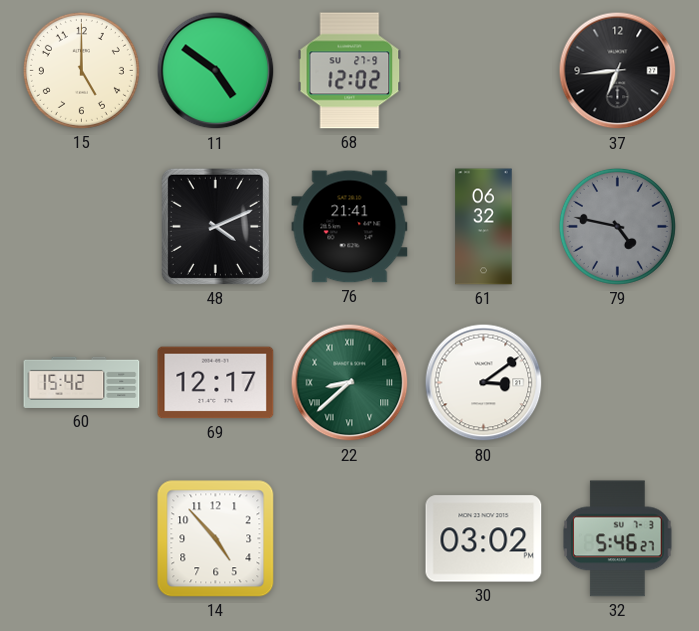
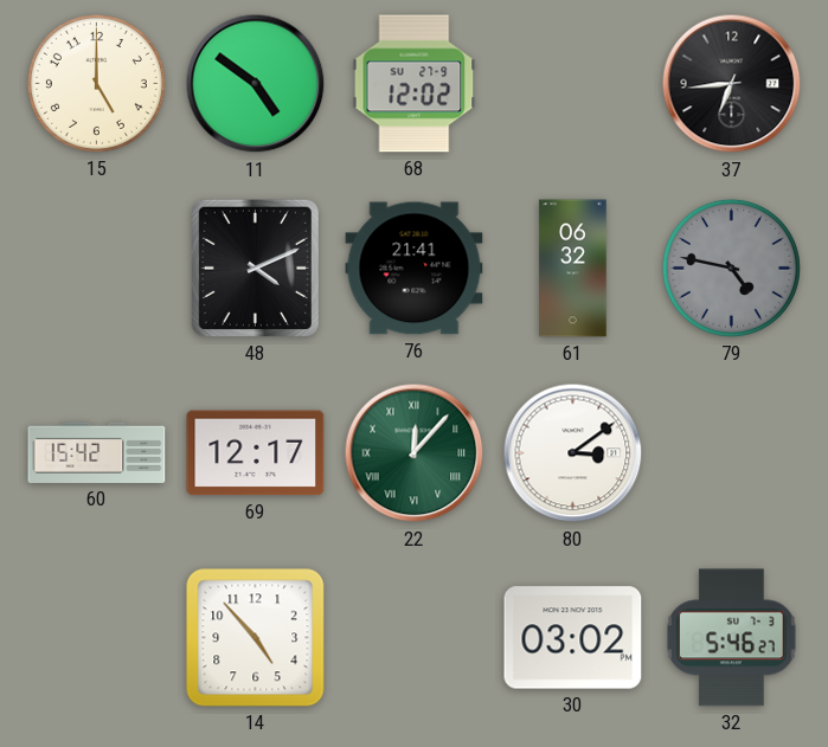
22: 8:38 -> 12:07 (415, 453)
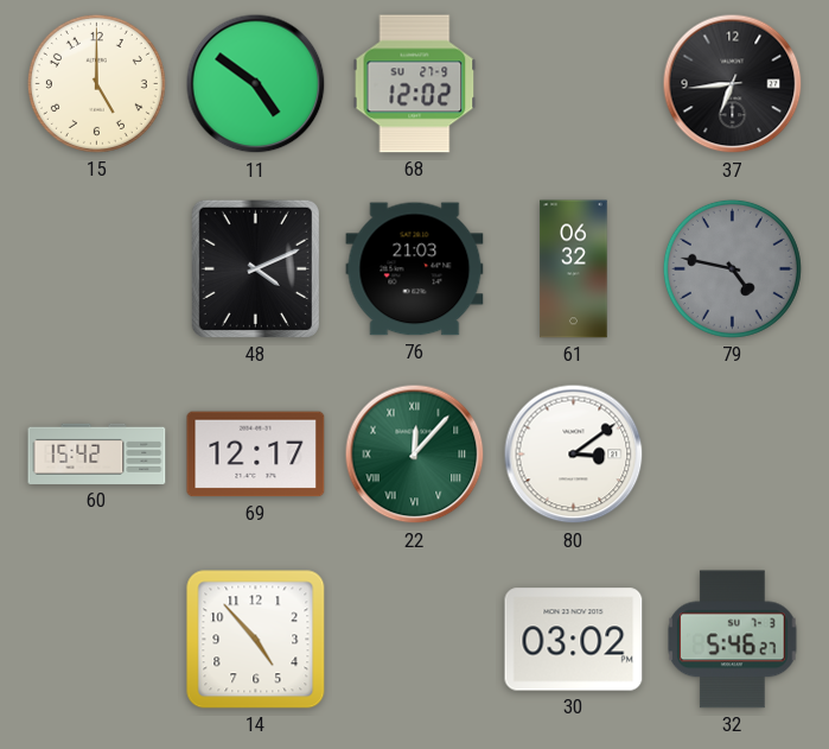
76: 21:41 -> 21:03 (415, 269)
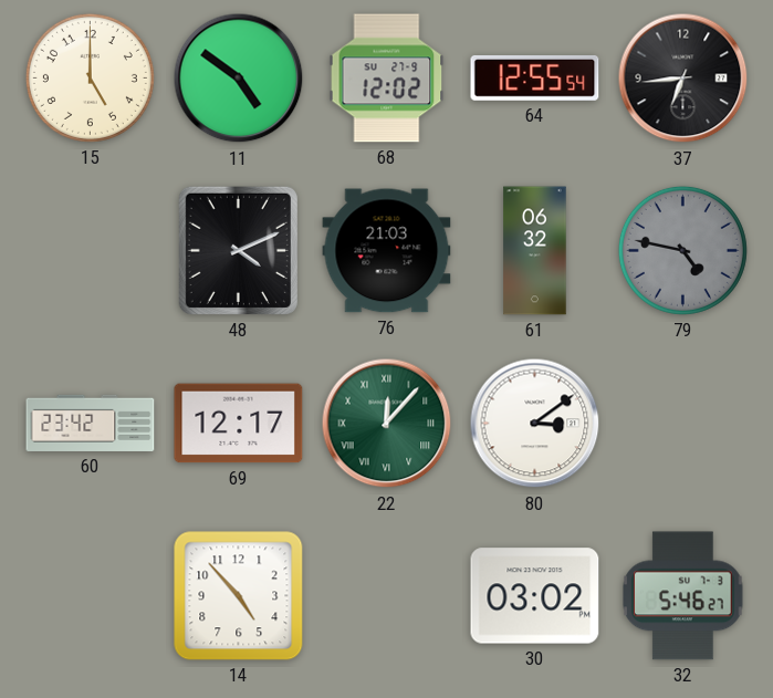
64: none -> 12:55 (535, 77)
60: 15:42 -> 23:42 (91, 423)
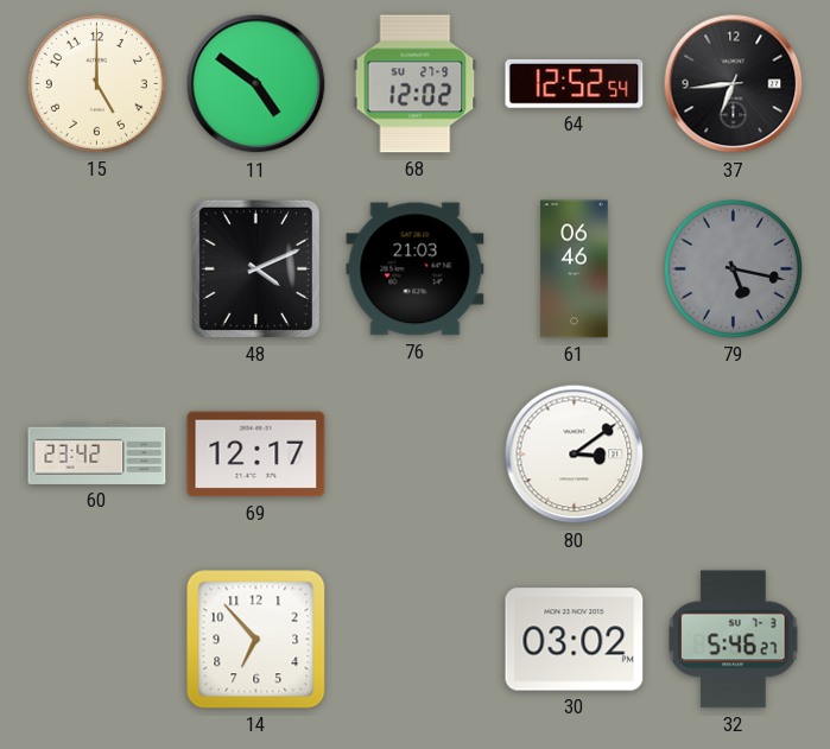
64: 12:55 -> 12:52 (575, 83)
61: 06:32 -> 06:46 (575, 269)
79: 4:47 -> 5:17 (733, 268)
22: 12:07 -> none (387, 424)
14: 4:53 -> 6:53 (256, 640)
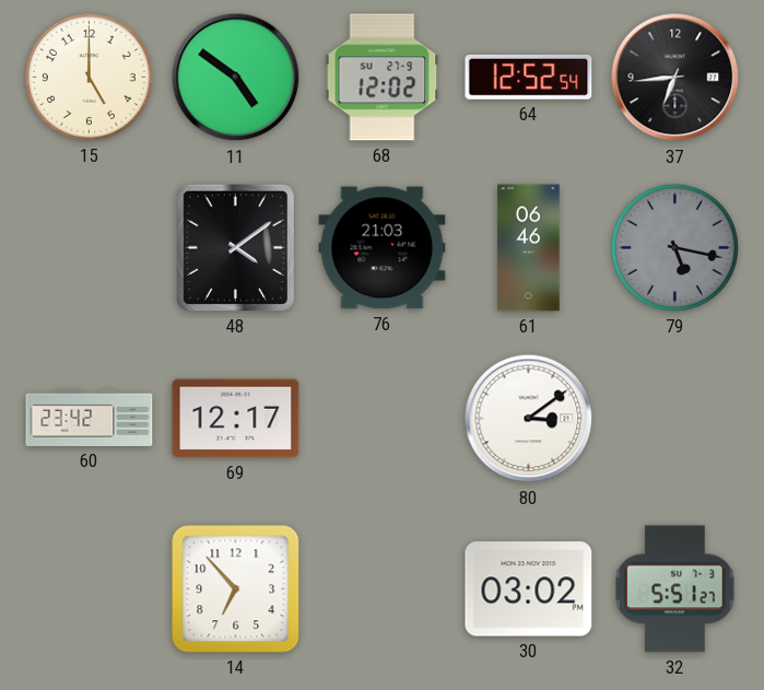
48: 4:11 -> 4:09 (235, 247)
32: 5:46 -> 5:51 (675, 589)
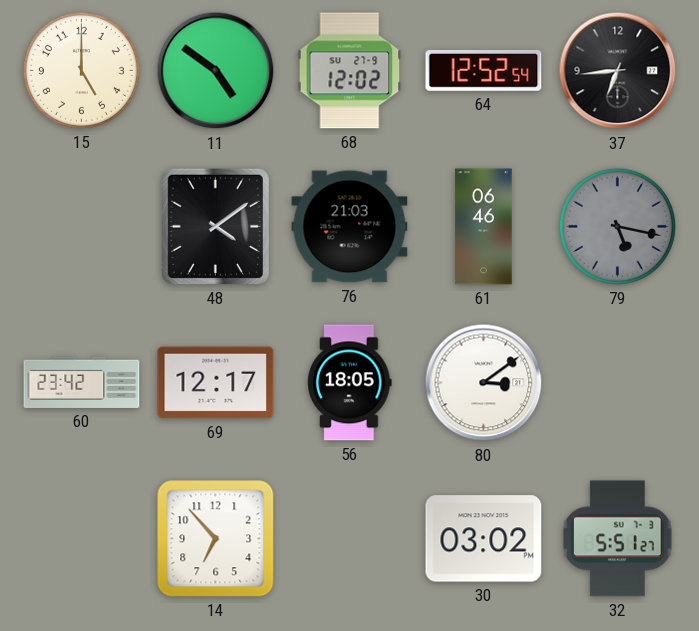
56: none -> 18:05 (350, 383)
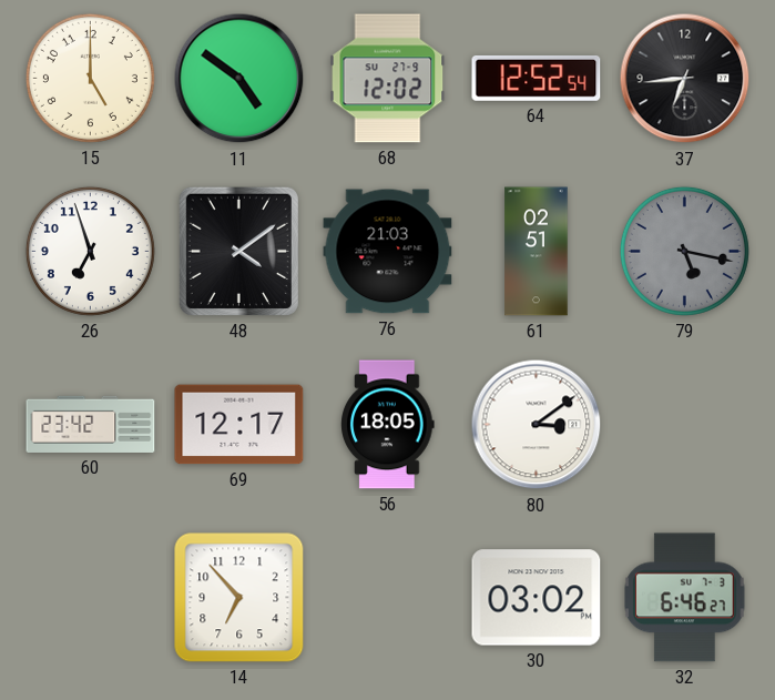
26: none -> 6:57 (90, 251)
61: 06:46 -> 02:51 (537, 252)
32: 5:51 -> 6:46 (685, 598)
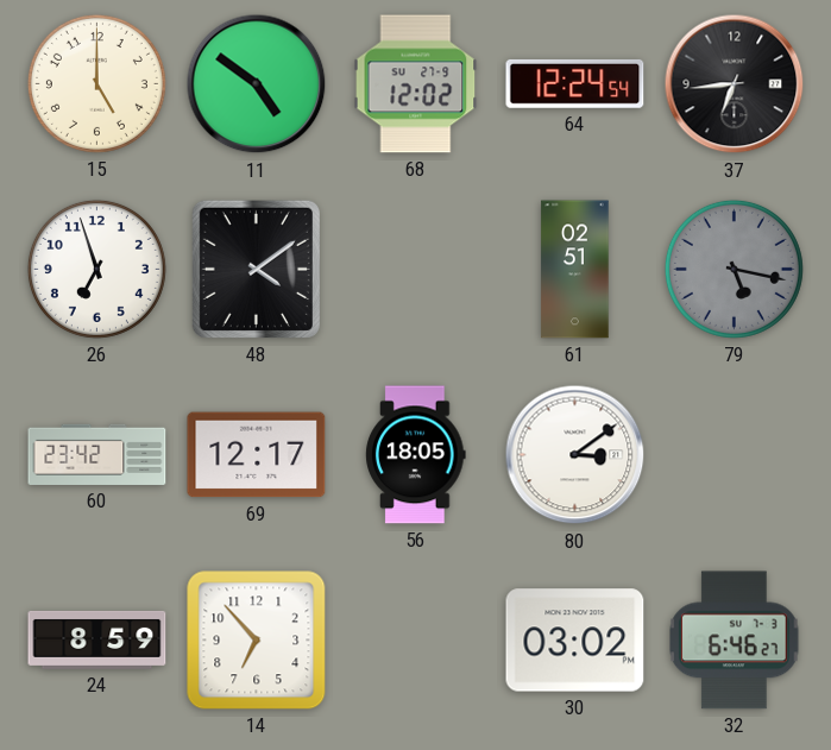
64: 12:52 -> 12:24 (575, 83)
76: 21:03 -> none (388, 252)
24: none -> 8:59 (97, 639)
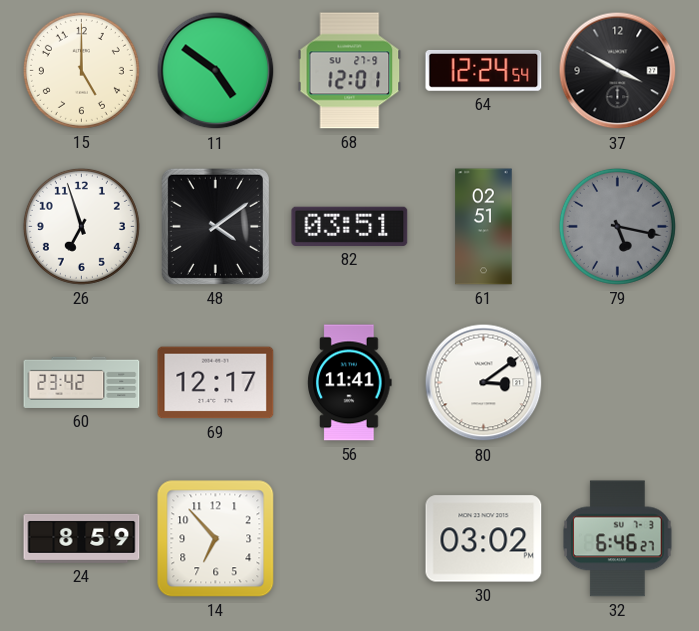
68: 12:02 -> 12:01 (350, 71)
37: 6:44 -> 3:50 (618, 71)
82: none -> 03:51 (350, 226)
56: 18:05 -> 11:41 (350, 383)
